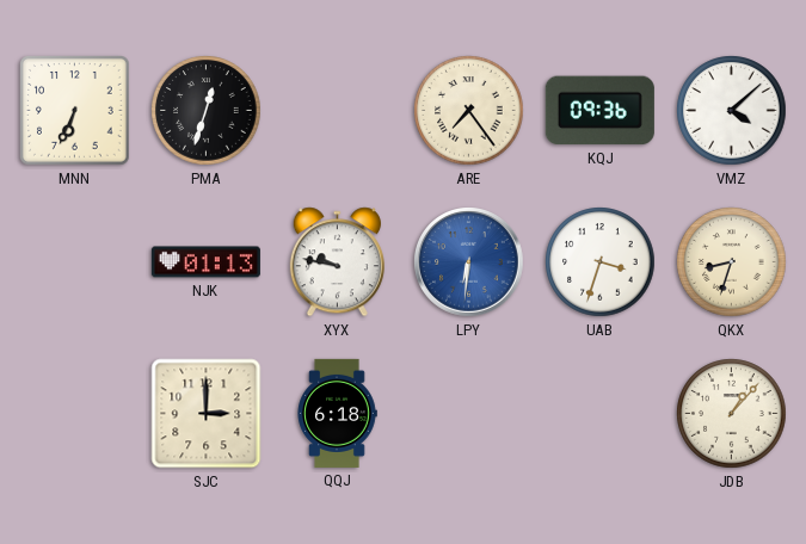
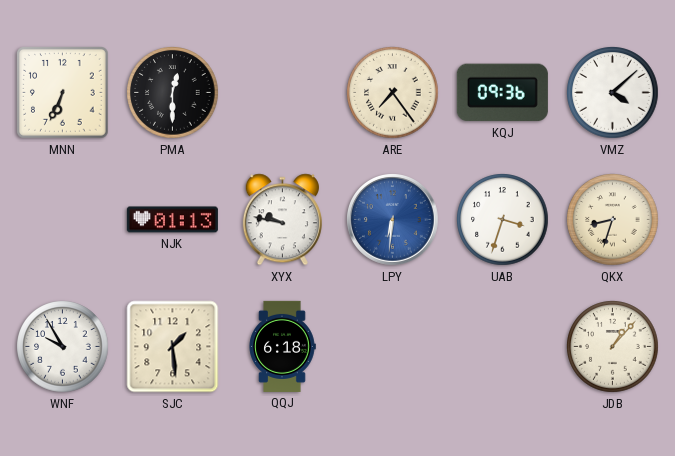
PMA: 12:33 -> 12:30 (173, 93)
WNF: none -> 9:55 (63, 347)
SJC: 3:00 -> 1:29 (173, 347)
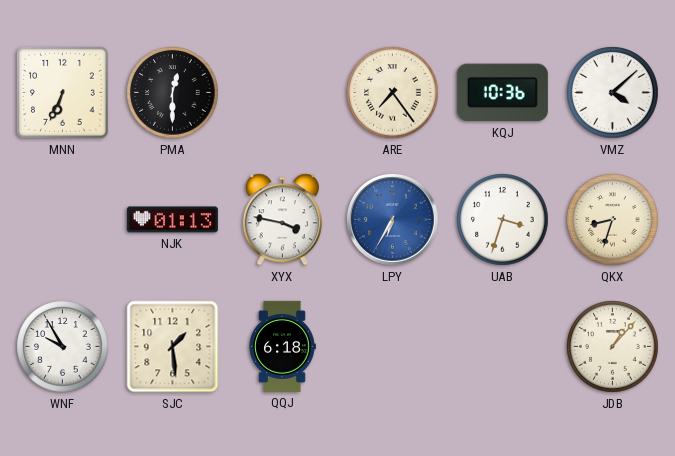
KQJ: 09:36 -> 10:36 (502, 93)
XYX: 9:47 -> 3:47 (282, 220)
LPY: 6:31 -> 6:35 (393, 220)
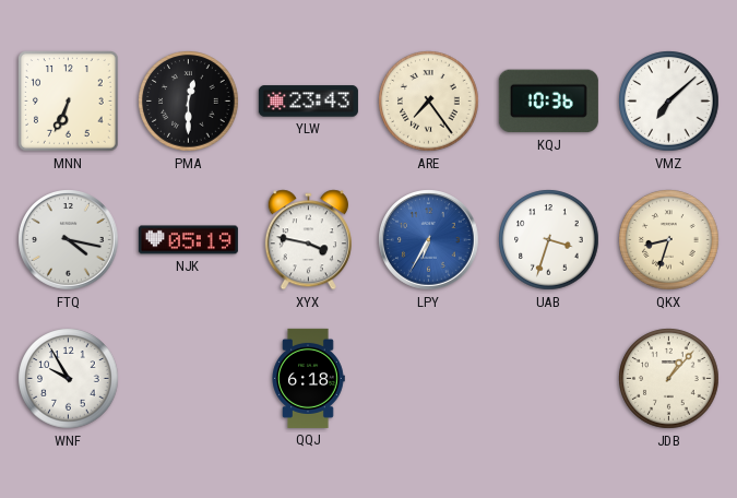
YLW: none -> 23:43 (308, 102)
VMZ: 4:08 -> 7:08 (669, 102)
FTQ: none -> 4:17 (69, 240)
NJK: 01:13 -> 05:19 (188, 240)
SJC: 1:29 -> none (173, 347)
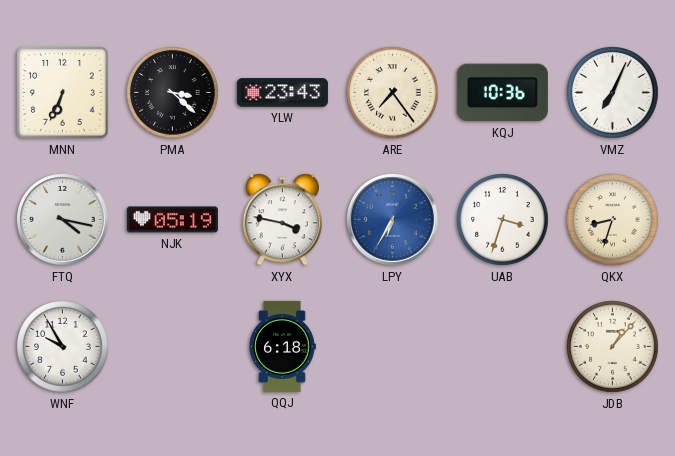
PMA: 12:30 -> 3:22 (173, 93)
VMZ: 7:08 -> 7:04 (613, 93)
